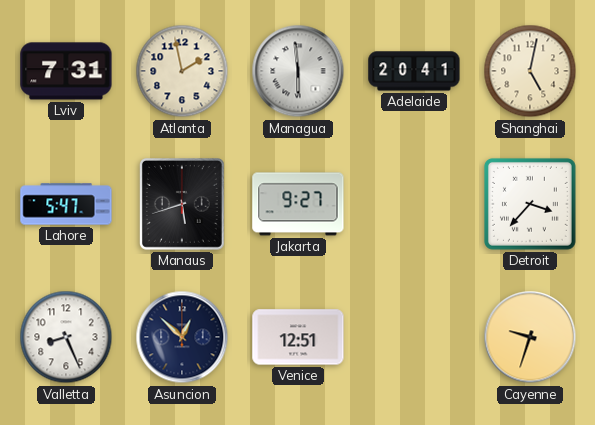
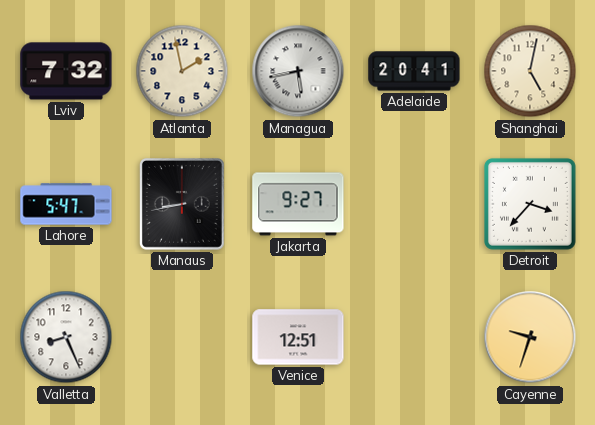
Lviv: 7:31 -> 7:32 (66, 71)
Managua: 5:59 -> 5:43 (298, 71)
Manaus: 5:42 -> 8:43 (182, 205)
Asuncion: 12:52 -> none (182, 337)
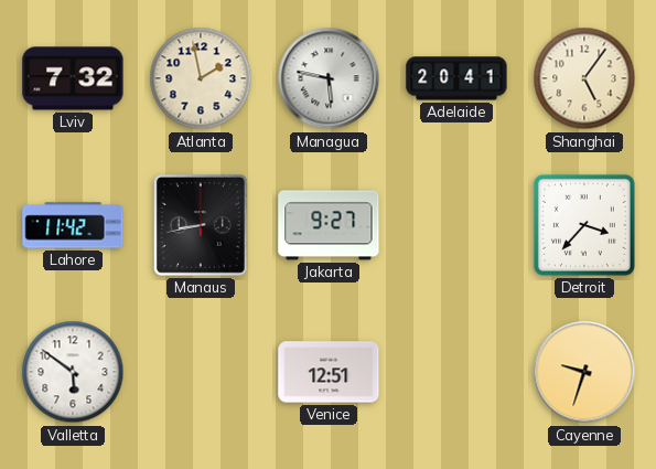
Managua: 5:43 -> 5:47 (329, 78)
Shanghai: 5:02 -> 5:06 (584, 78)
Lahore: 5:47 -> 11:42 (73, 225)
Valletta: 8:26 -> 5:51 (73, 372)
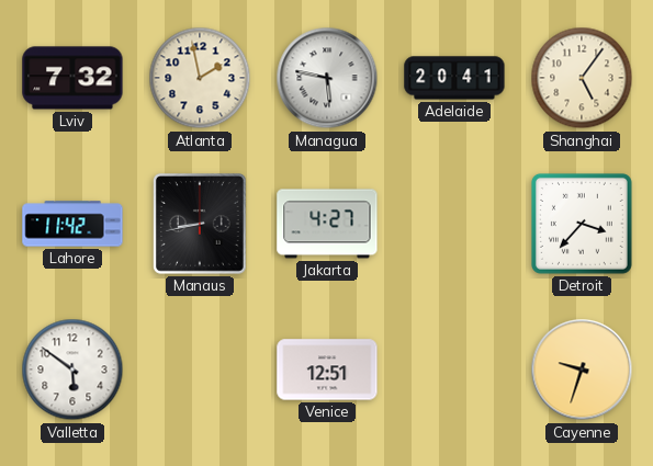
Jakarta: 9:27 -> 4:27 (327, 224)
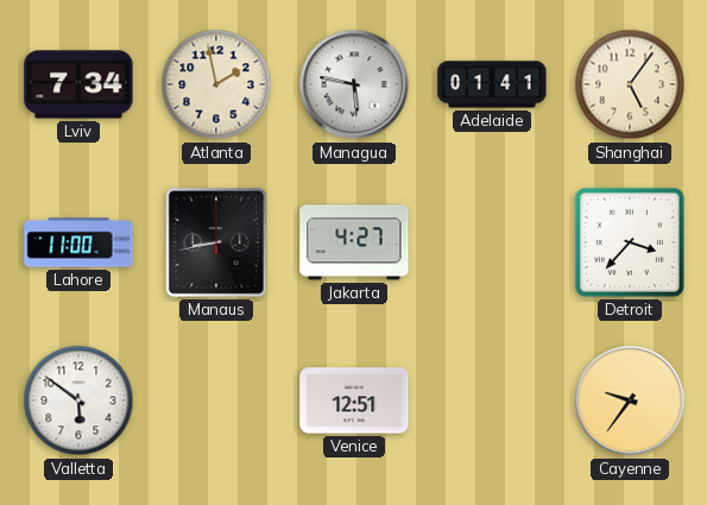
Lviv: 7:32 -> 7:34 (78, 84)
Adelaide: 20:41 -> 01:41 (492, 84)
Lahore: 11:42 -> 11:00 (78, 242)
Cayenne: 9:33 -> 9:36 (630, 400)
